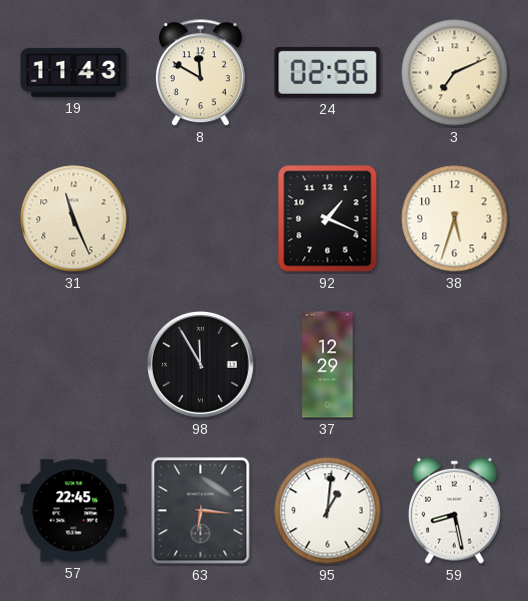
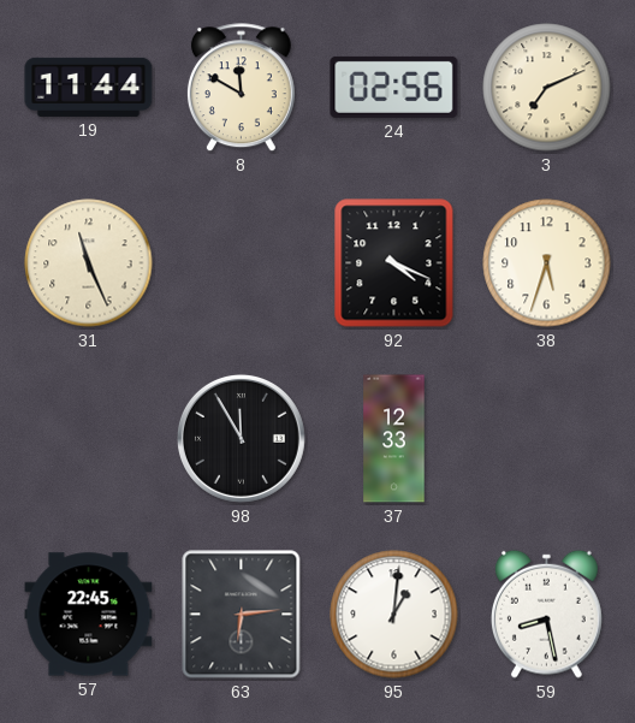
19: 11:43 -> 11:44 (89, 87)
92: 1:19 -> 4:19 (394, 263)
37: 12:29 -> 12:33 (394, 439)
63: 6:16 -> 6:14 (242, 615)
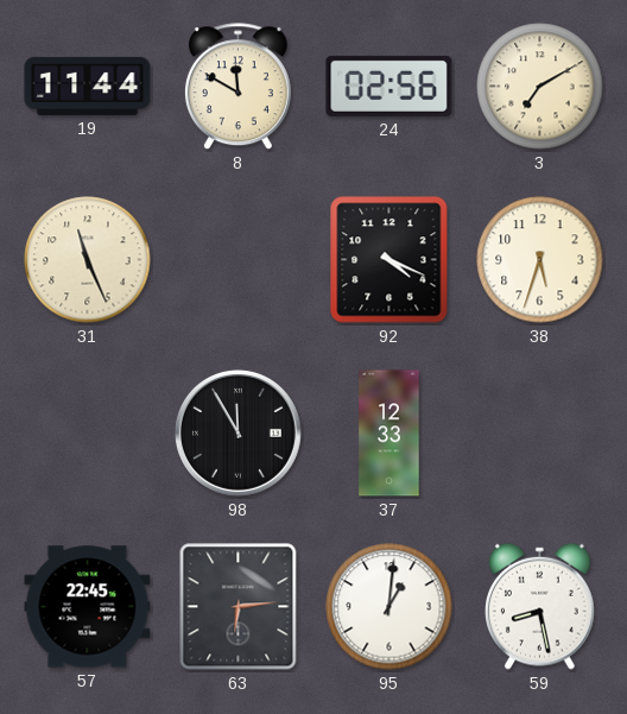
3: 7:11 -> 7:10 (540, 87)
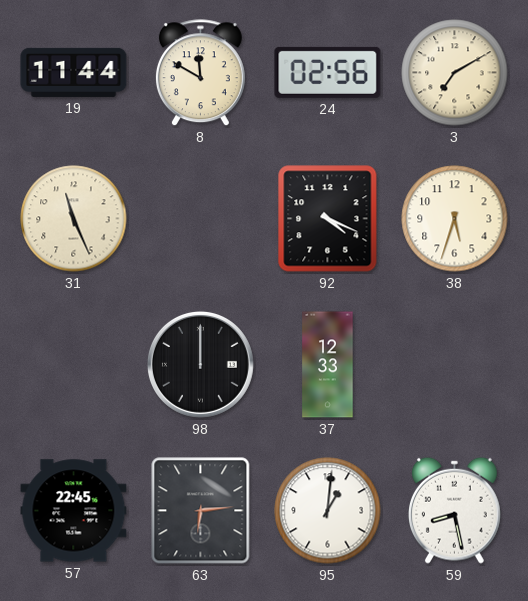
98: 11:55 -> 12:00 (200, 364)
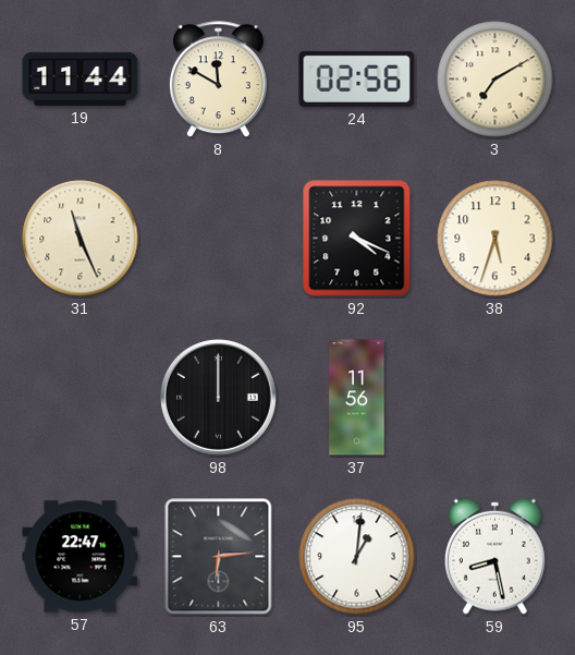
37: 12:33 -> 11:56 (357, 398)
57: 22:45 -> 22:47 (81, 557)
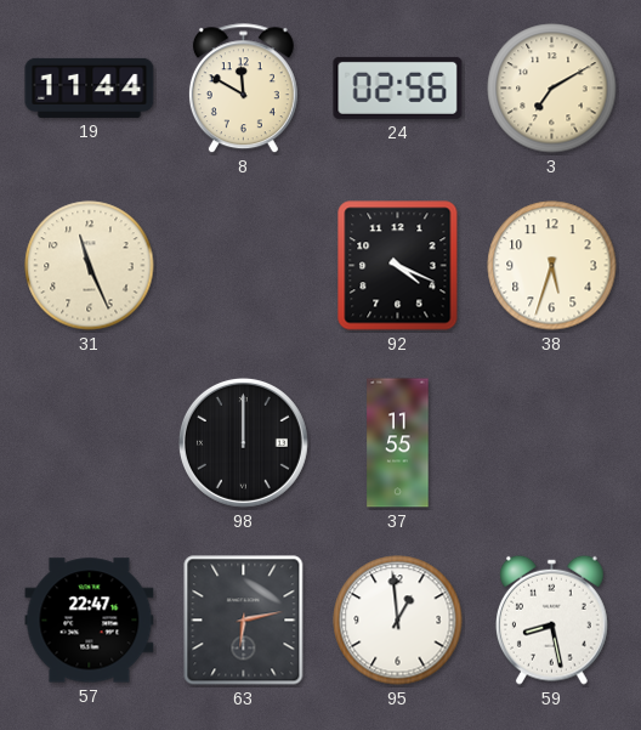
37: 11:56 -> 11:55 (398, 443)
63: 6:14 -> 6:13 (244, 621)
95: 1:01 -> 12:59 (398, 621)
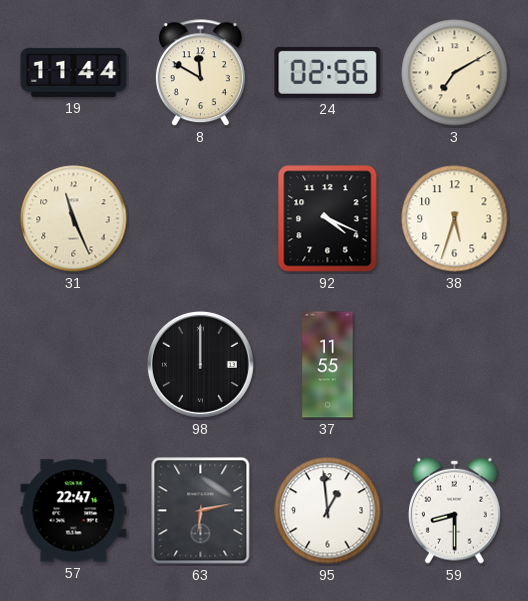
59: 8:28 -> 8:30 (455, 510)
